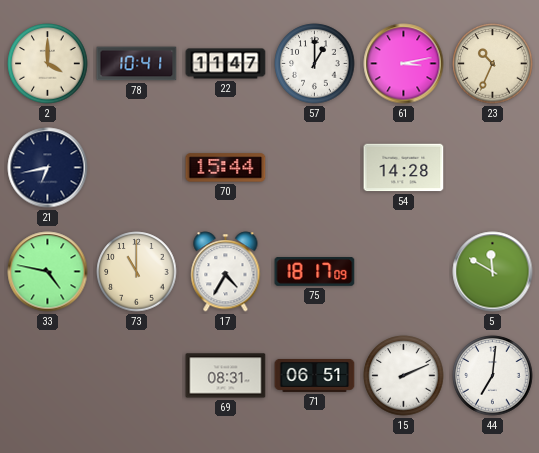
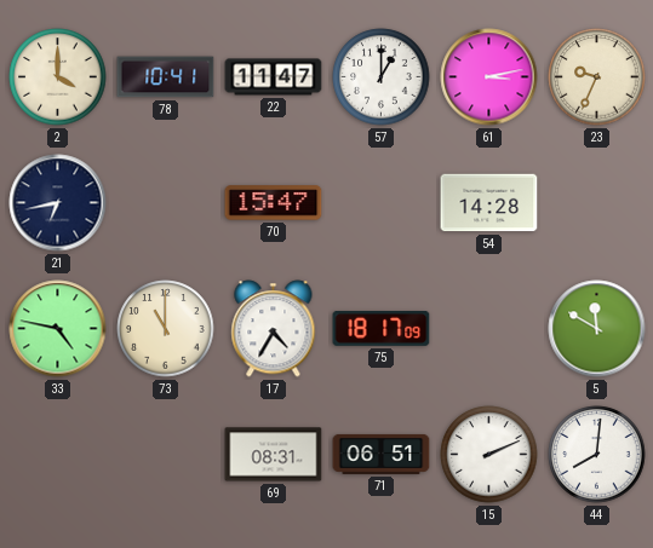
23: 10:34 -> 9:34 (597, 77)
70: 15:44 -> 15:47 (274, 203)
44: 7:01 -> 8:01 (597, 455)
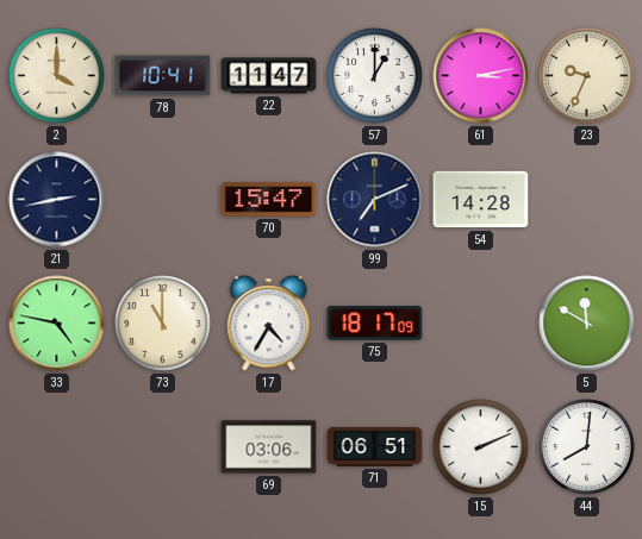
21: 6:43 -> 2:43 (57, 200)
99: none -> 7:11 (375, 200)
69: 08:31 -> 03:06 (269, 447)
